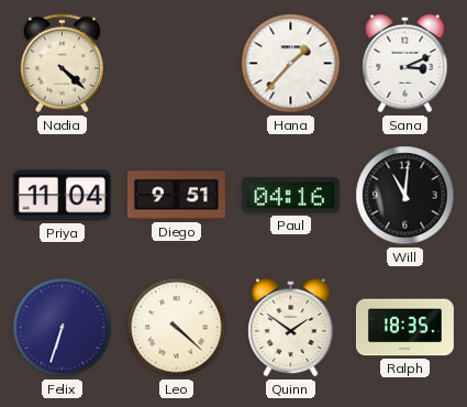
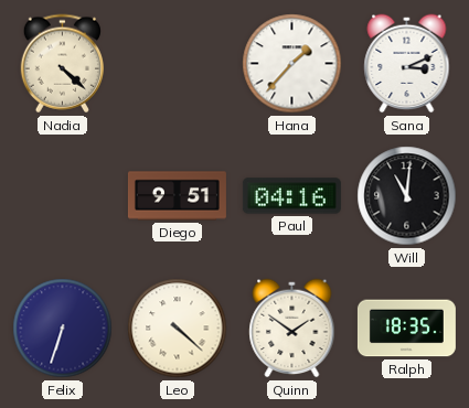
Priya: 11:04 -> none (62, 196)
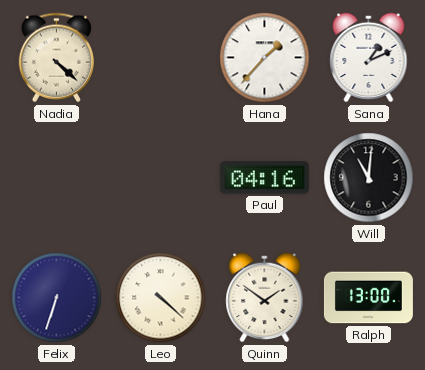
Sana: 3:11 -> 1:11 (369, 58)
Diego: 9:51 -> none (177, 196)
Ralph: 18:35 -> 13:00 (368, 298)
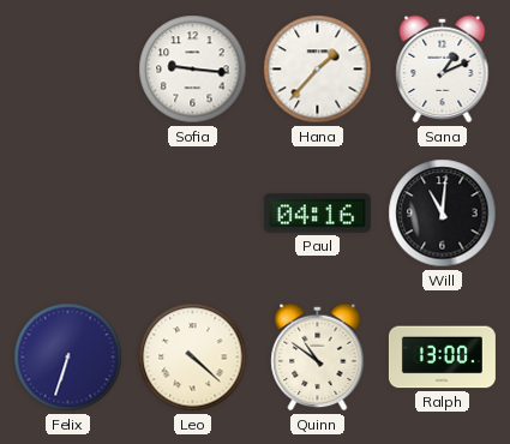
Nadia: 4:22 -> none (56, 58)
Sofia: none -> 9:16 (193, 70)
Quinn: 1:51 -> 10:51 (318, 358)
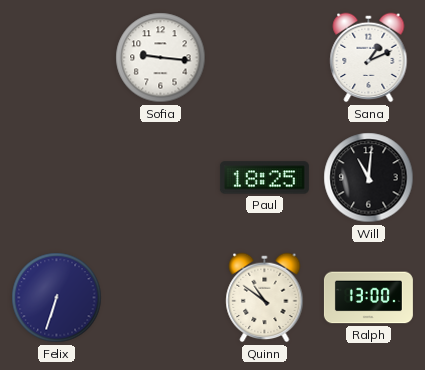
Hana: 1:37 -> none (318, 70)
Paul: 04:16 -> 18:25 (264, 178)
Leo: 4:22 -> none (193, 358)
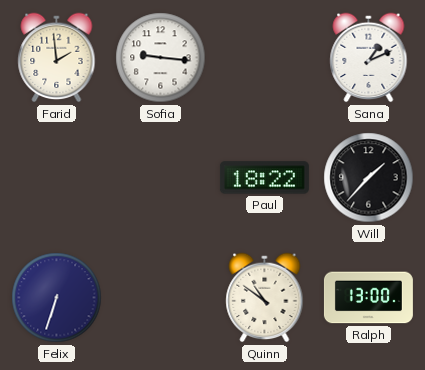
Farid: none -> 1:59 (57, 58)
Paul: 18:25 -> 18:22 (264, 178)
Will: 11:01 -> 1:37 (369, 178)
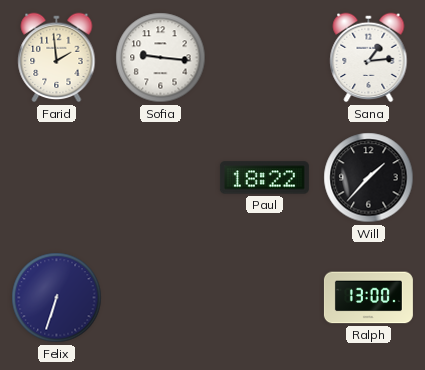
Sana: 1:11 -> 1:14 (369, 58)
Quinn: 10:51 -> none (265, 298)
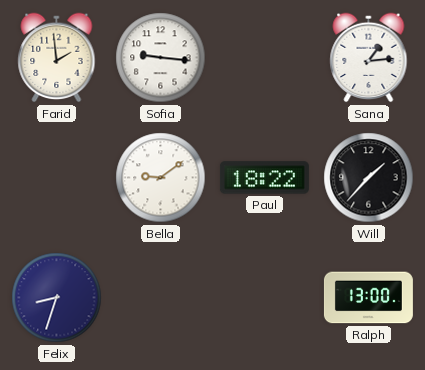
Bella: none -> 9:09 (161, 178)
Felix: 6:33 -> 8:33 (57, 298)
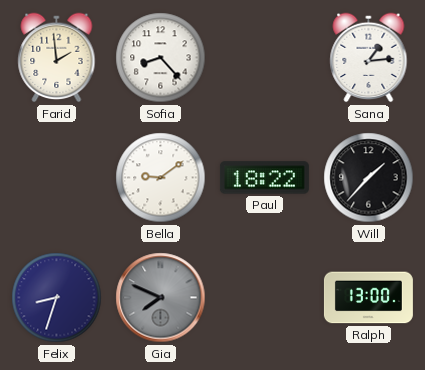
Sofia: 9:16 -> 8:23 (161, 58)
Gia: none -> 7:49 (161, 298)
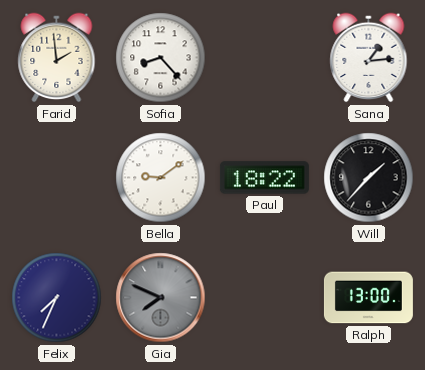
Felix: 8:33 -> 7:34 (57, 298)
